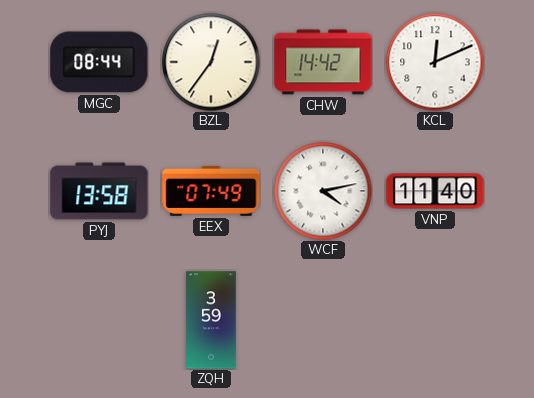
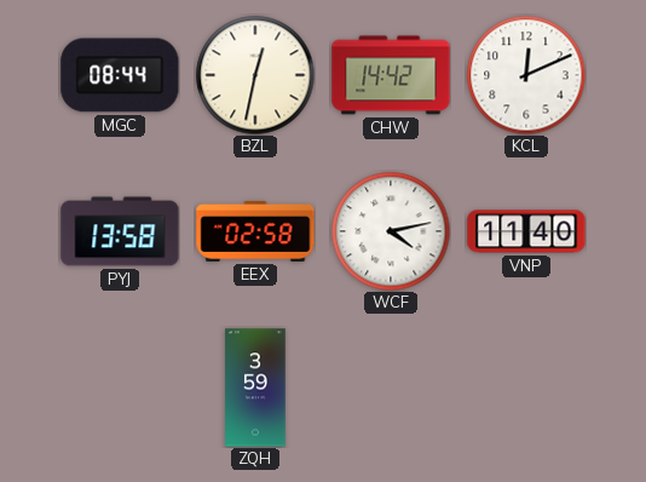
BZL: 12:36 -> 12:32 (255, 75)
EEX: 07:49 -> 02:58 (255, 231)
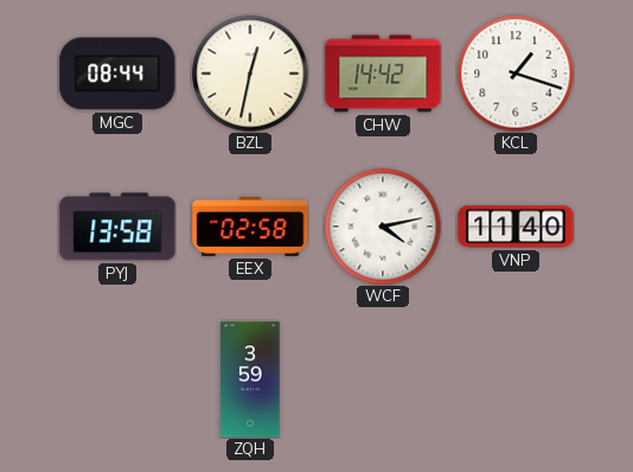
KCL: 12:11 -> 1:18 (516, 74)
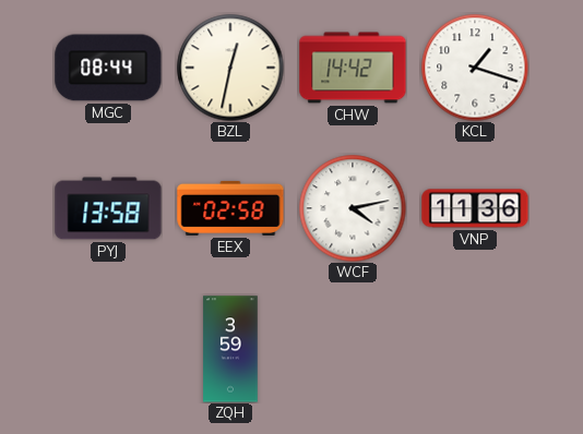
VNP: 11:40 -> 11:36 (475, 208)
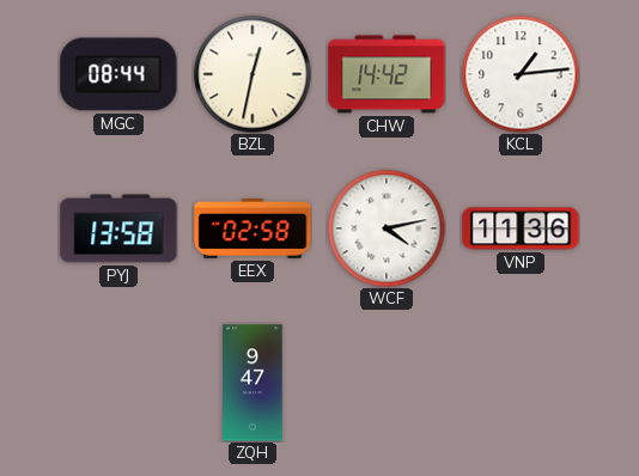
KCL: 1:18 -> 1:14 (521, 74)
ZQH: 3:59 -> 9:47 (252, 383)
